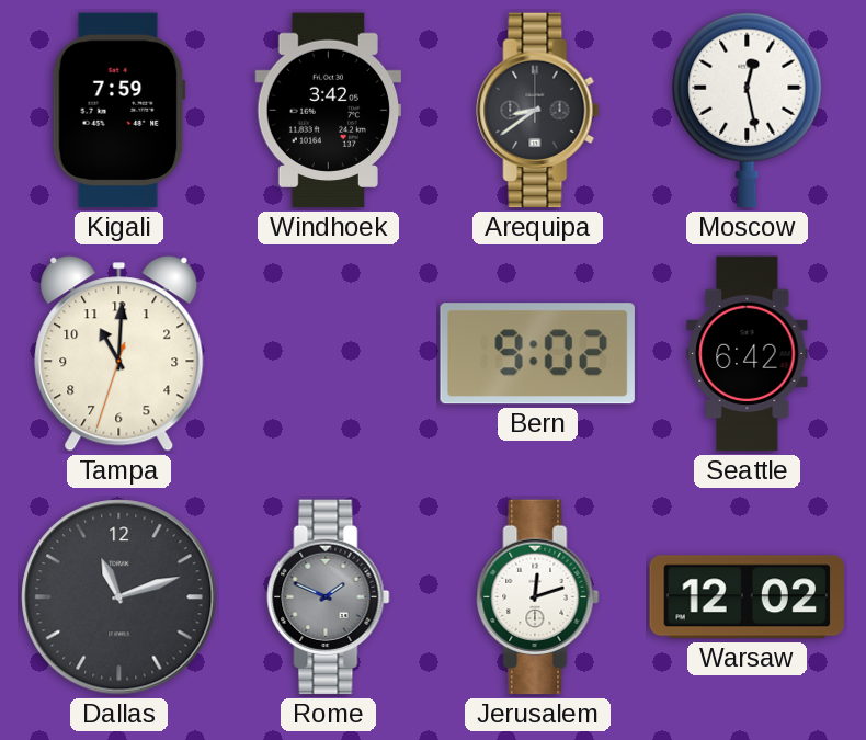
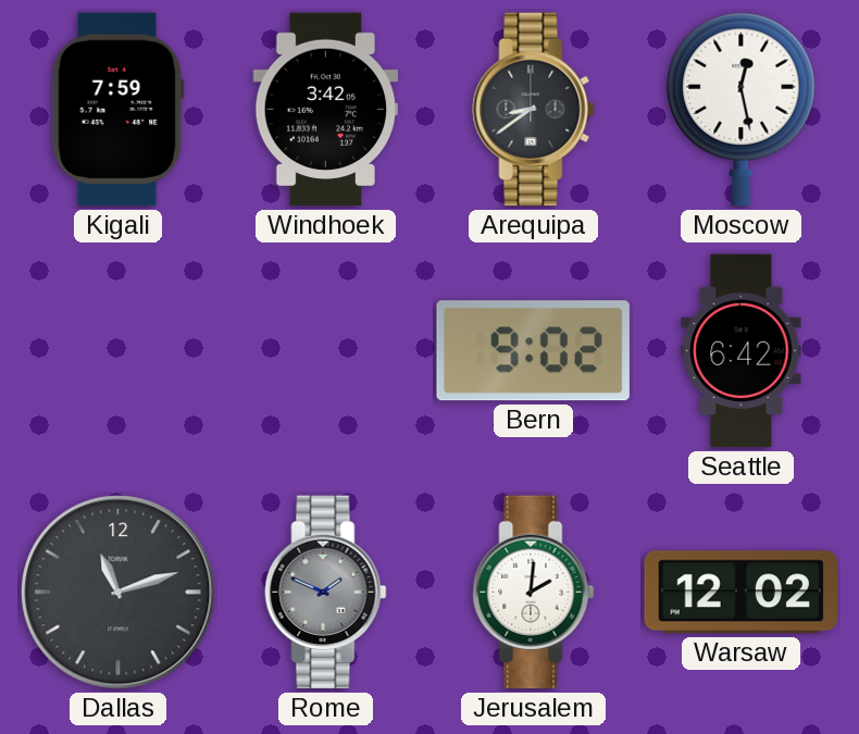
Tampa: 11:00 -> none (119, 354)
Jerusalem: 12:12 -> 2:01 (534, 593)
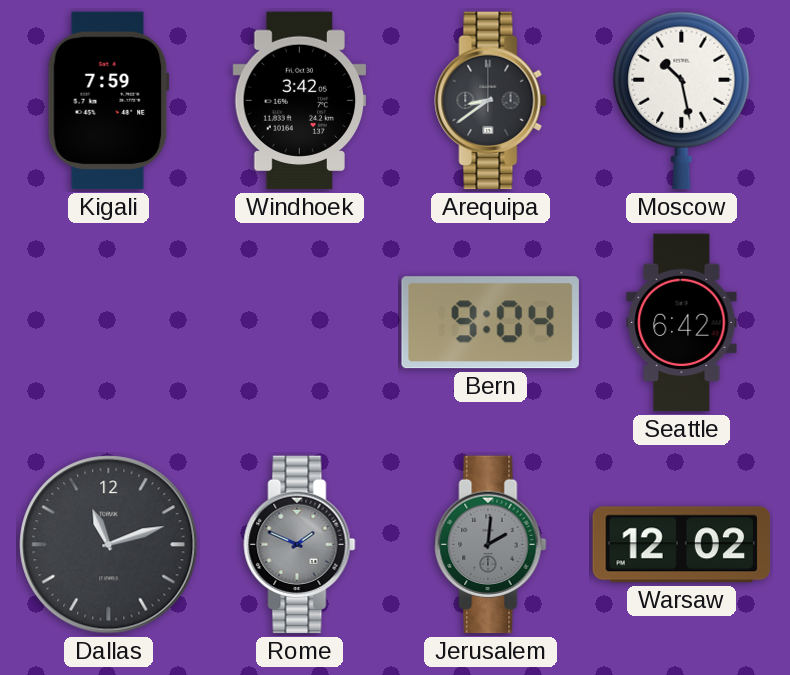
Moscow: 12:28 -> 10:28 (682, 101)
Bern: 9:02 -> 9:04 (490, 323)
Jerusalem dial: white -> grey (491, 545)
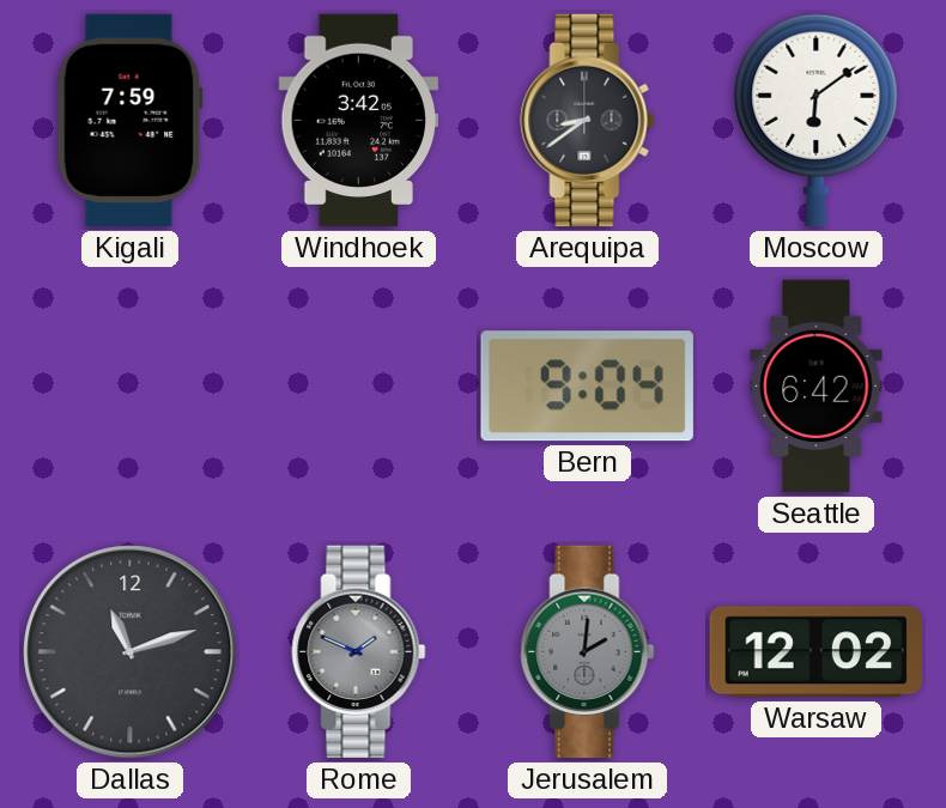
Moscow: 10:28 -> 6:09 (817, 121)
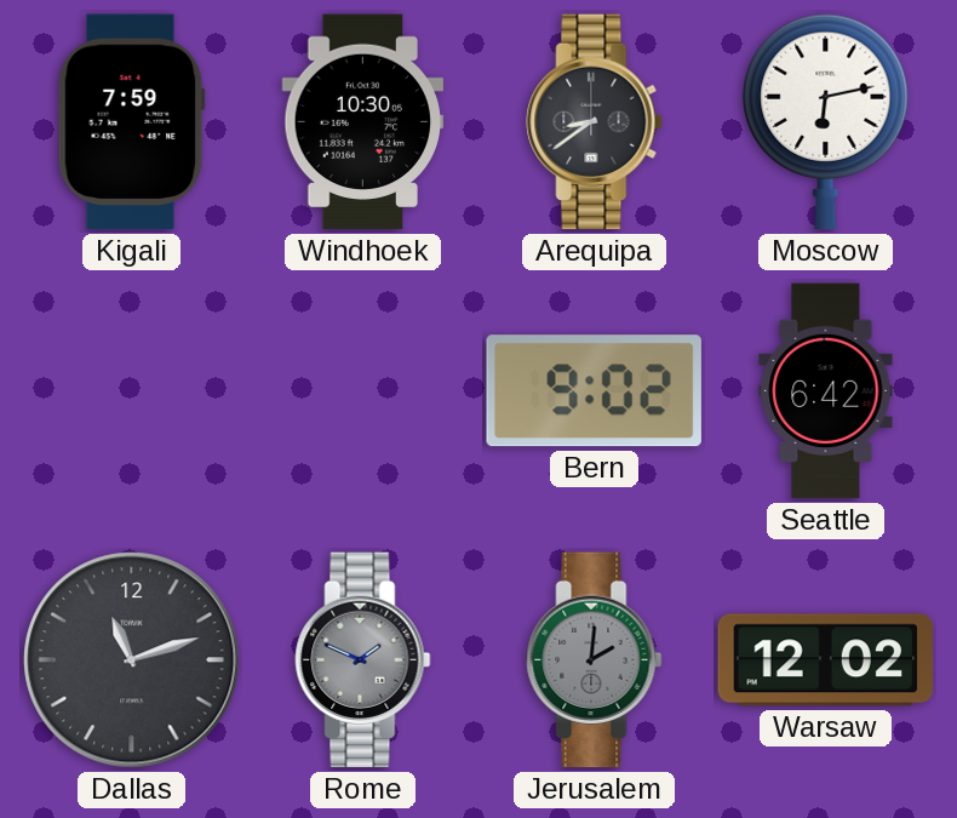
Windhoek: 3:42 -> 10:30 (363, 122)
Moscow: 6:09 -> 6:13 (826, 122)
Bern: 9:04 -> 9:02 (594, 391)
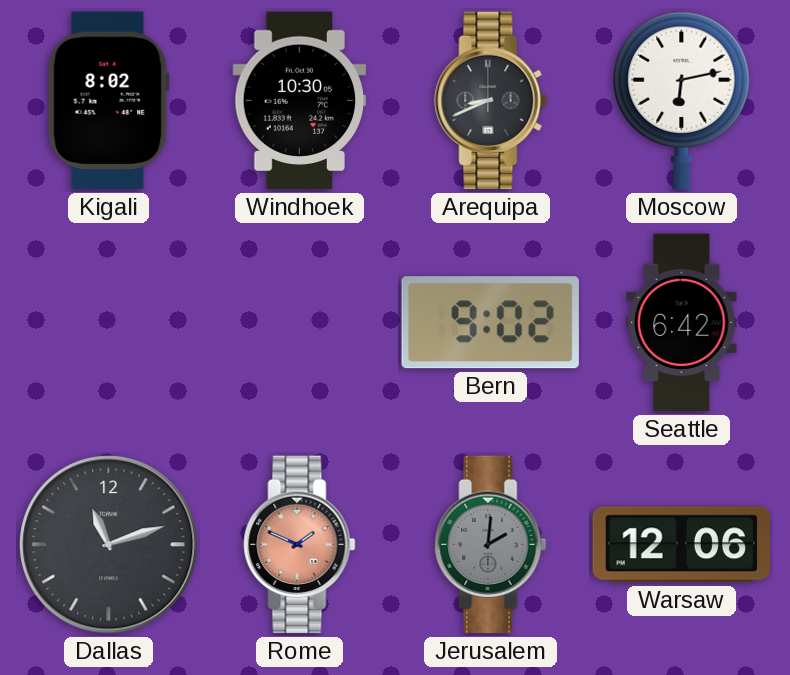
Kigali: 7:59 -> 8:02 (108, 101)
Arequipa: 8:39 -> 8:41 (491, 101)
Rome dial: grey -> salmon (300, 545)
Warsaw: 12:02 -> 12:06 (681, 545)
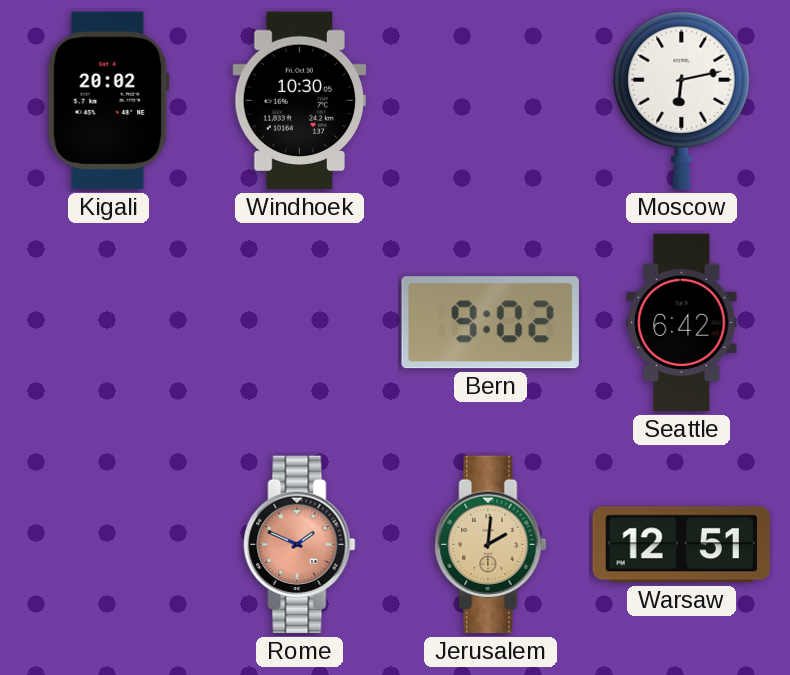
Kigali: 8:02 -> 20:02 (108, 101)
Arequipa: 8:41 -> none (491, 101)
Dallas: 11:12 -> none (109, 545)
Jerusalem dial: grey -> champagne (491, 545)
Warsaw: 12:06 -> 12:51 (681, 545)
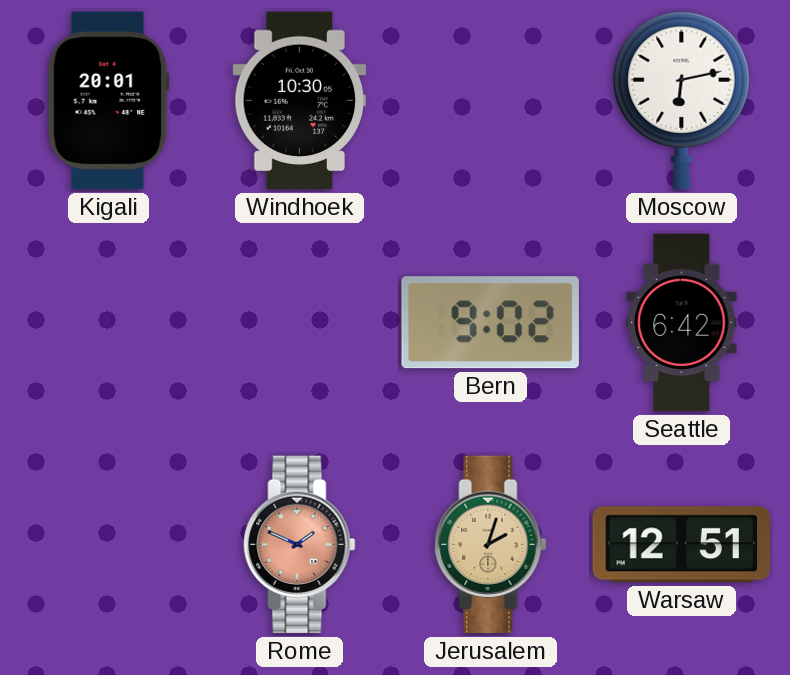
Kigali: 20:02 -> 20:01 (108, 101)
Jerusalem: 2:01 -> 2:03 (491, 545)
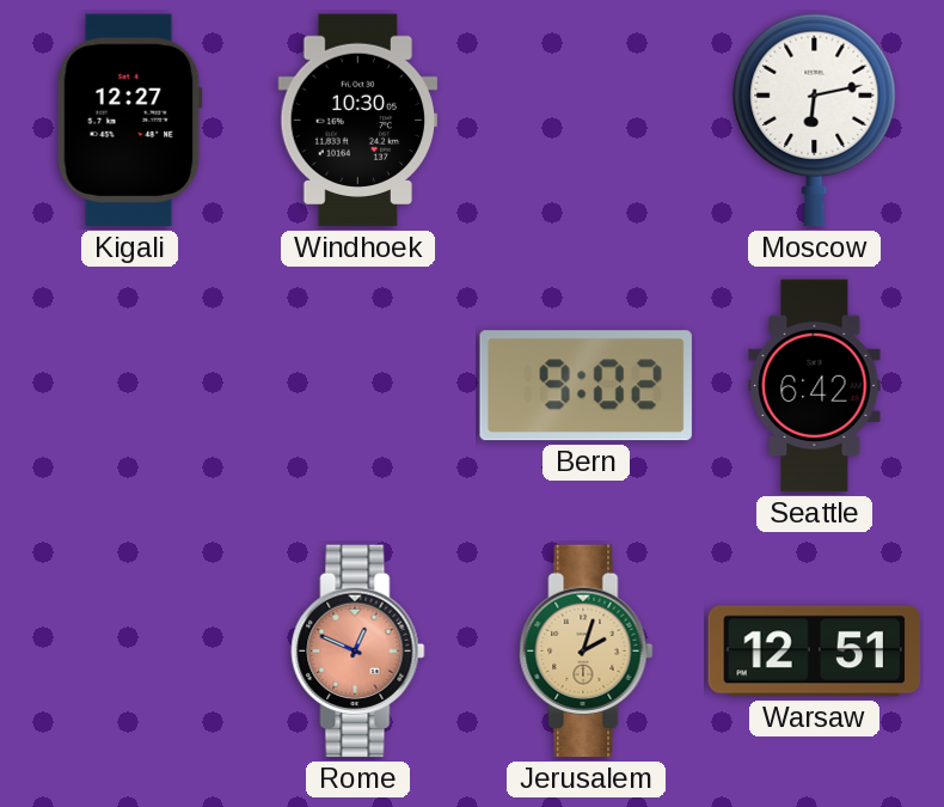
Kigali: 20:01 -> 12:27 (129, 121)
Rome: 1:49 -> 12:49 (358, 652)
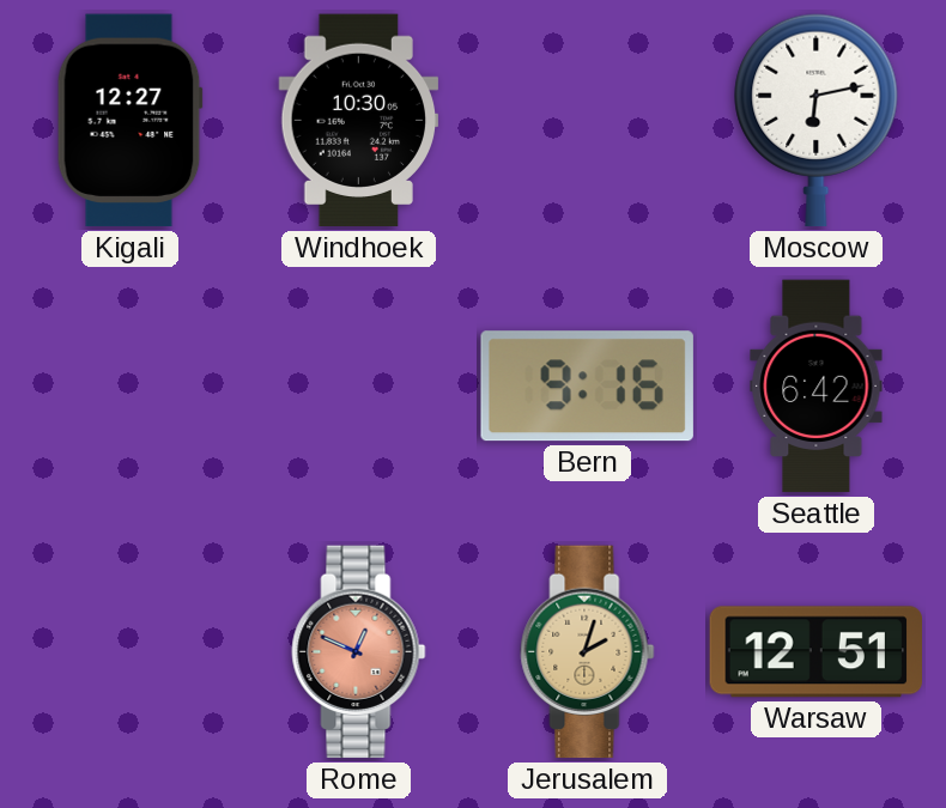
Bern: 9:02 -> 9:16 (587, 387)
